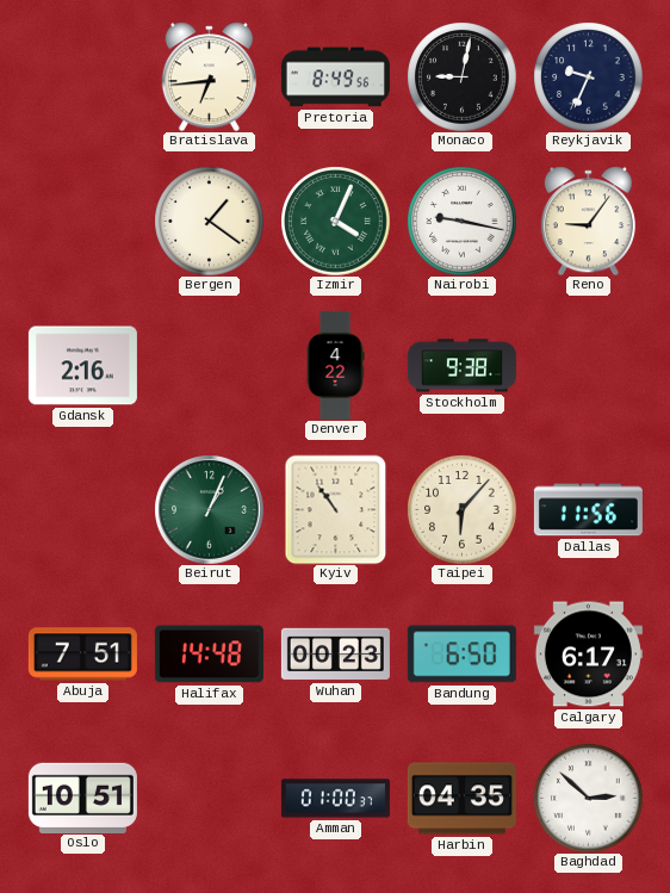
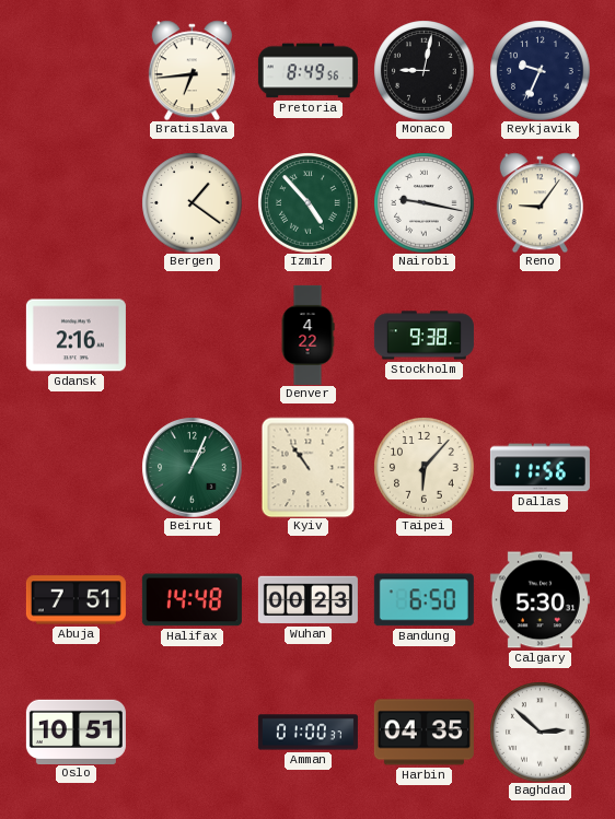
Izmir: 4:04 -> 4:53 (307, 202)
Calgary: 6:17 -> 5:30 (539, 600)
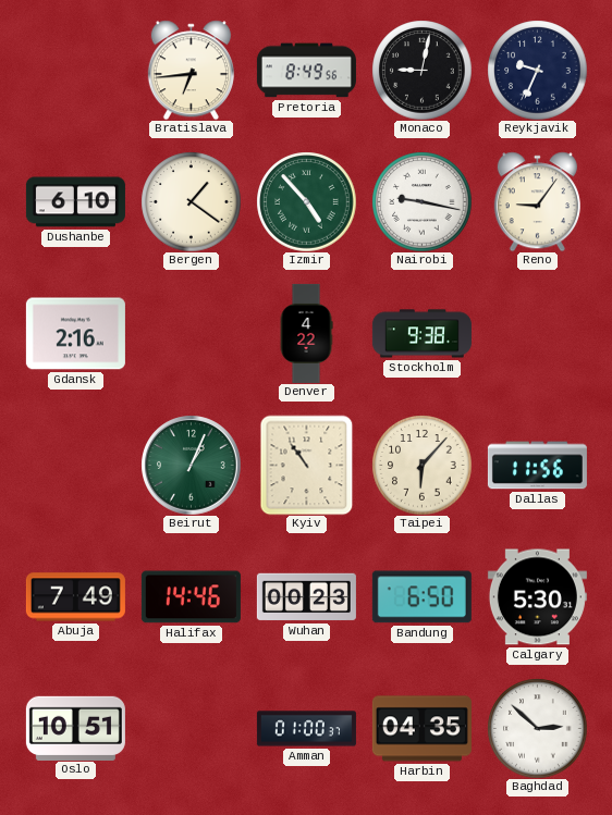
Dushanbe: none -> 6:10 (75, 202)
Abuja: 7:51 -> 7:49 (75, 597)
Halifax: 14:48 -> 14:46 (191, 597)
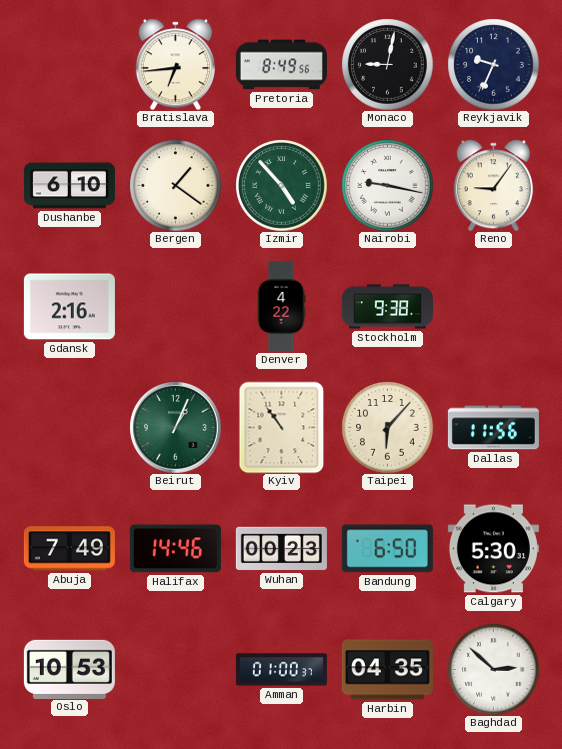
Oslo: 10:51 -> 10:53 (69, 669)
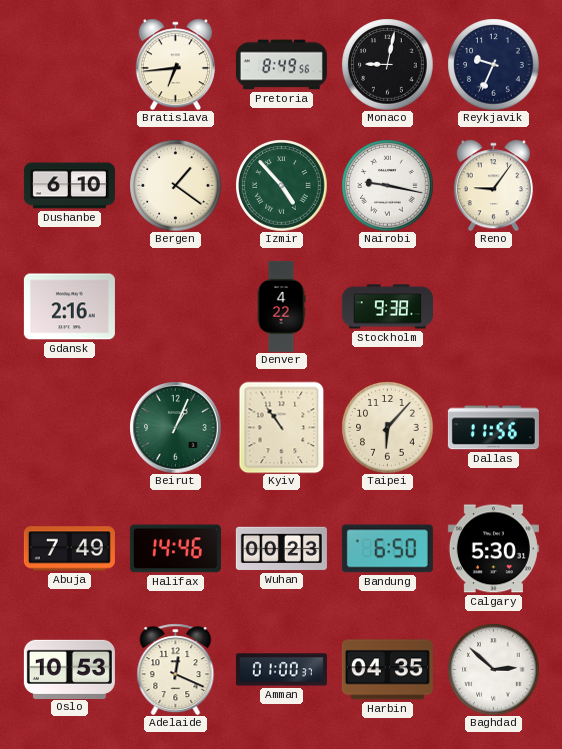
Adelaide: none -> 12:19 (176, 669)
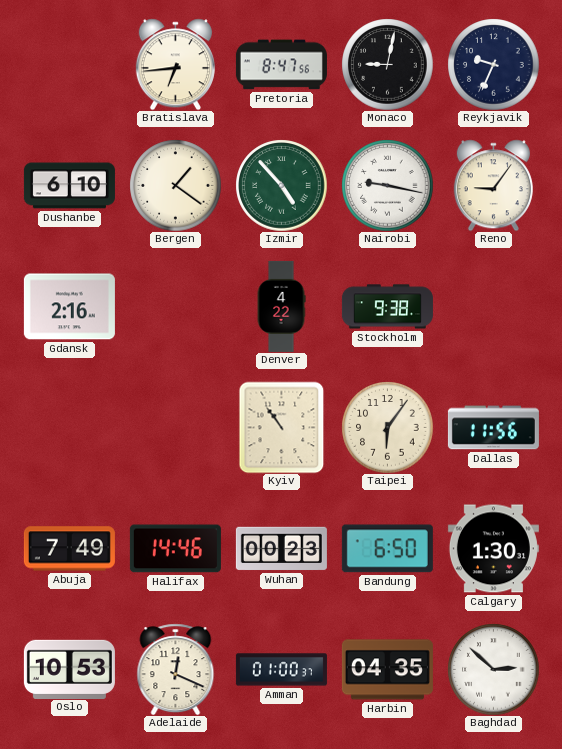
Pretoria: 8:49 -> 8:47 (281, 65)
Beirut: 1:04 -> none (175, 427)
Taipei: 6:07 -> 6:06 (387, 427)
Calgary: 5:30 -> 1:30 (493, 549)
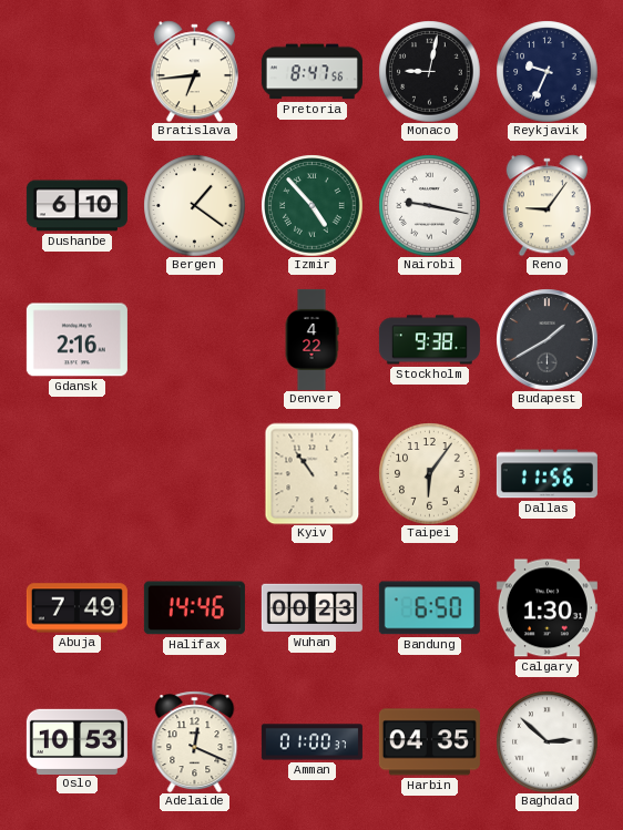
Budapest: none -> 1:40 (547, 339)
